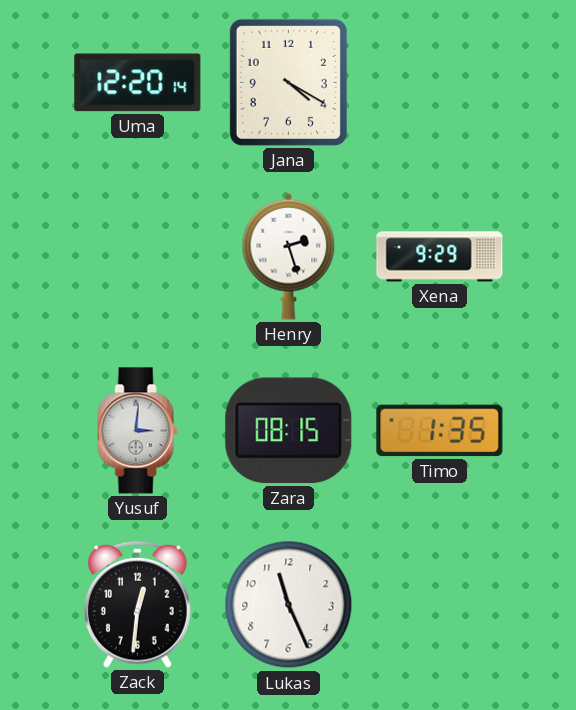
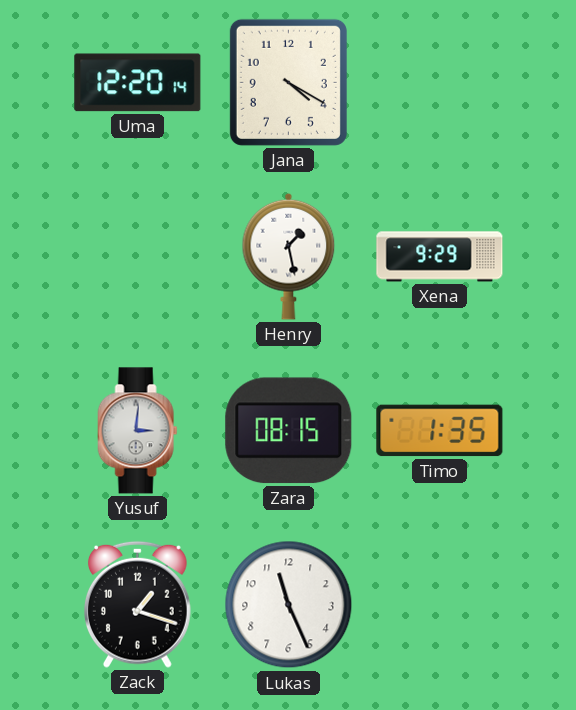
Henry: 2:27 -> 1:28 (289, 256)
Zack: 12:31 -> 1:18 (138, 604)
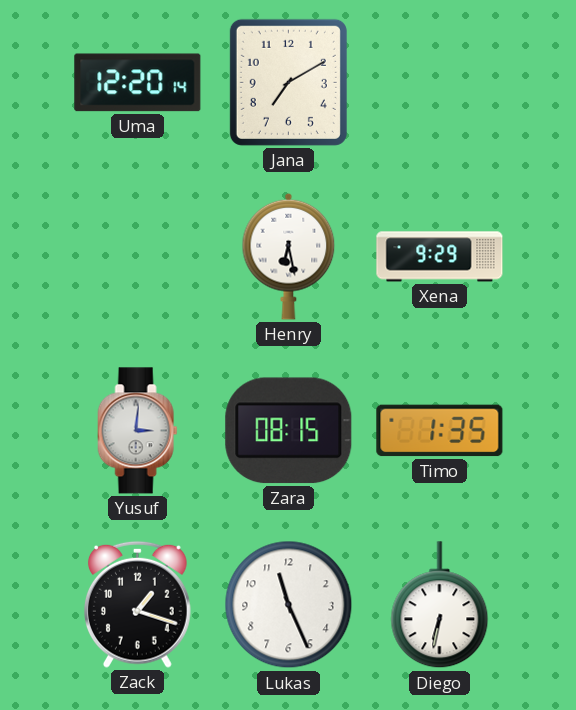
Jana: 4:20 -> 7:10 (288, 82)
Henry: 1:28 -> 6:28 (289, 256)
Diego: none -> 6:32 (440, 605)
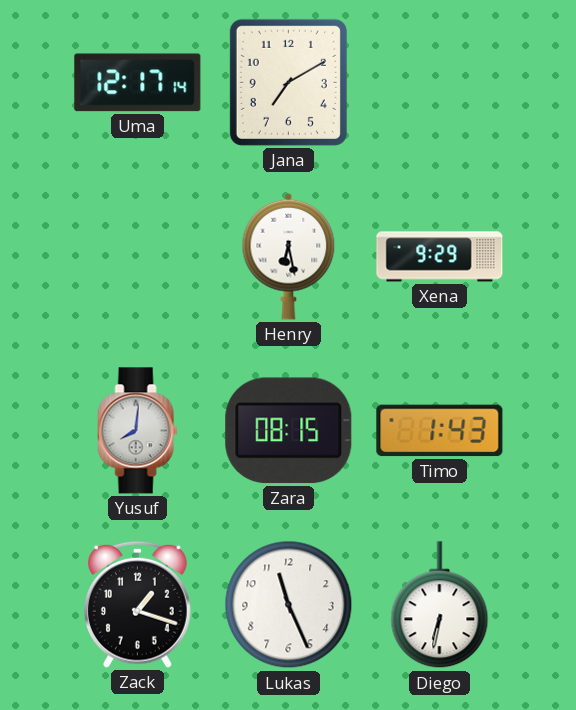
Uma: 12:20 -> 12:17 (138, 83)
Yusuf: 3:01 -> 8:01 (138, 431)
Timo: 1:35 -> 1:43 (440, 431)
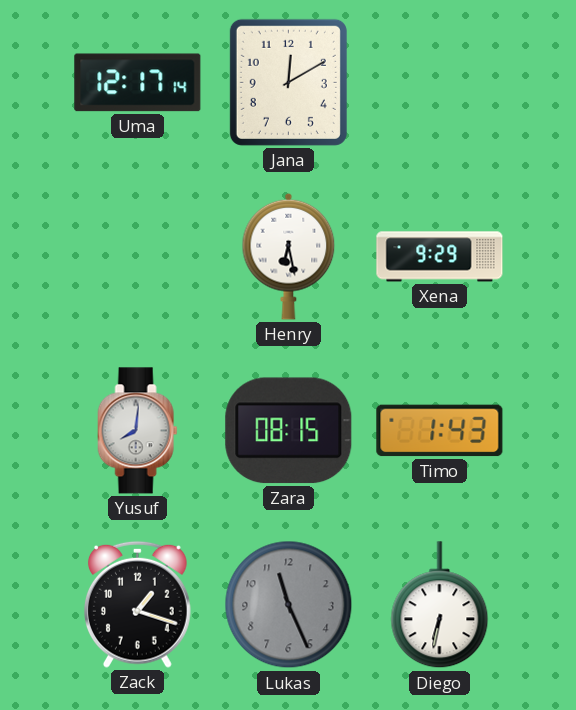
Jana: 7:10 -> 12:10 (288, 82)
Lukas dial: white -> grey (289, 605)
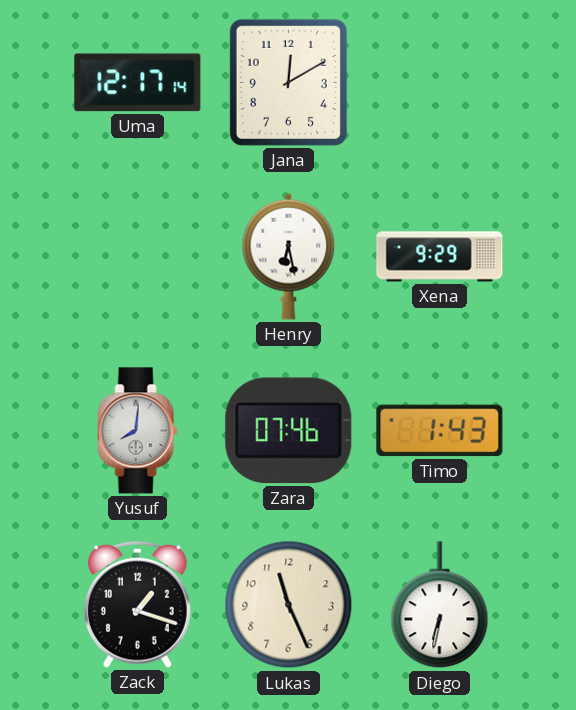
Zara: 08:15 -> 07:46 (289, 431)
Lukas dial: grey -> cream (289, 605)
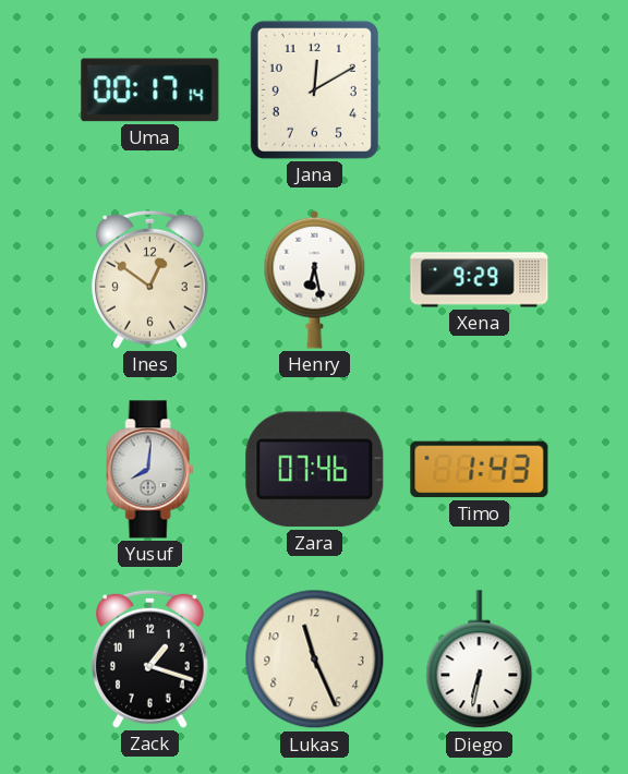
Uma: 12:17 -> 00:17 (150, 90)
Ines: none -> 12:51 (150, 279)
